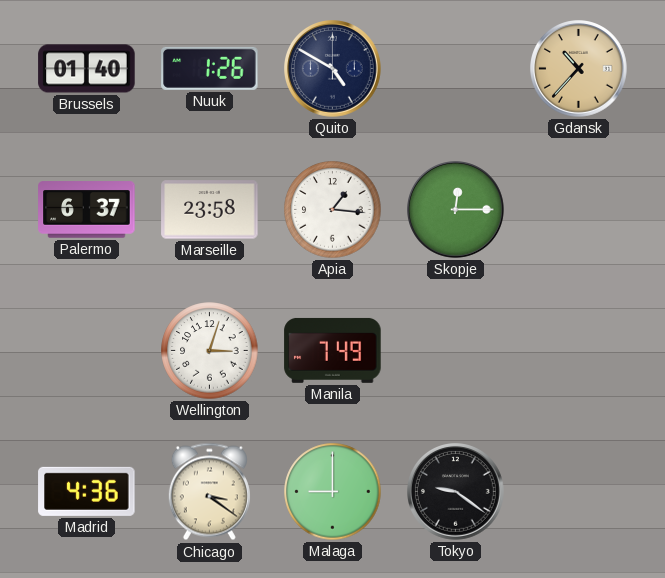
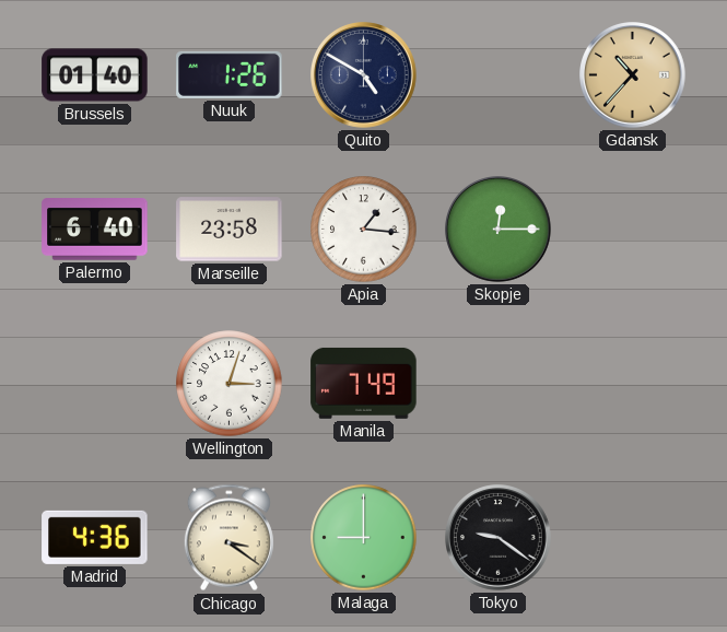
Palermo: 6:37 -> 6:40 (95, 230)
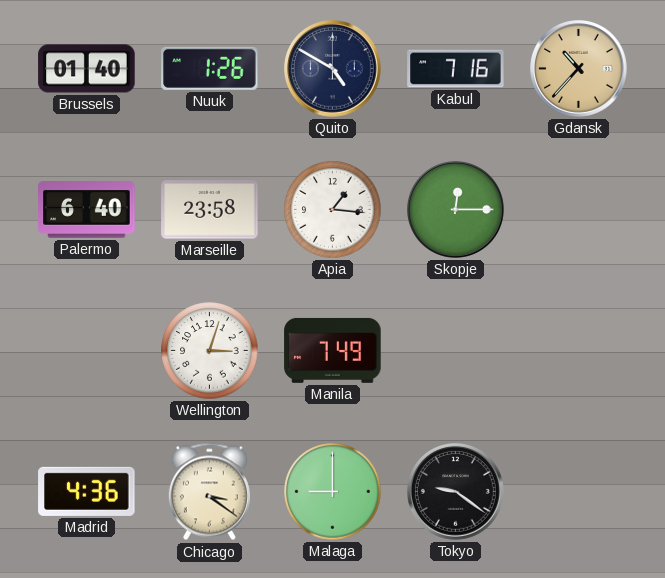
Kabul: none -> 7:16 (456, 69)
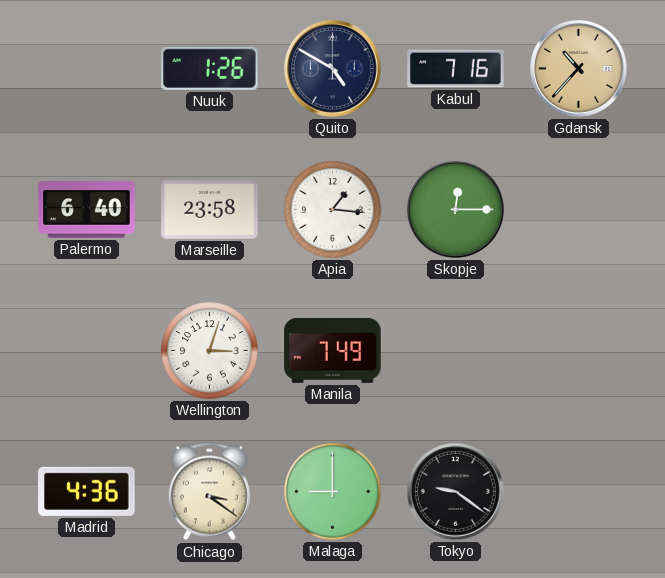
Brussels: 01:40 -> none (87, 69)
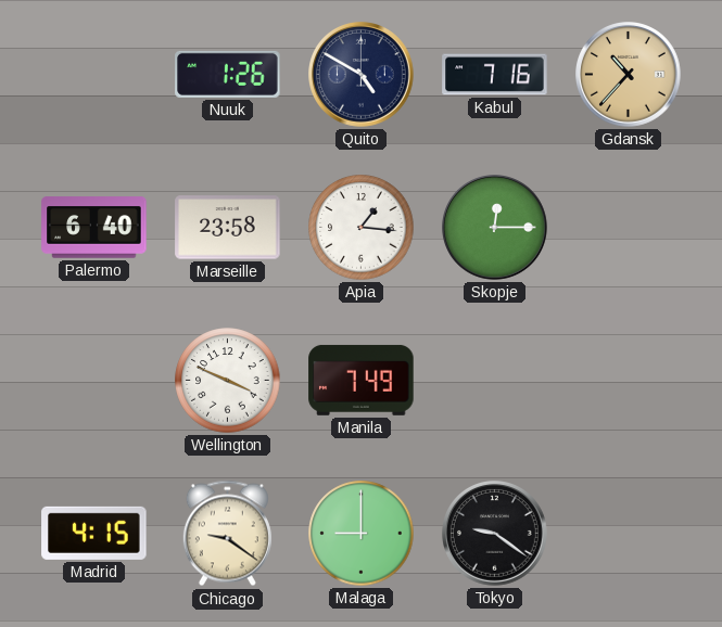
Wellington: 3:03 -> 3:49 (228, 381)
Madrid: 4:36 -> 4:15 (94, 533)
Chicago: 3:21 -> 9:21 (227, 534)
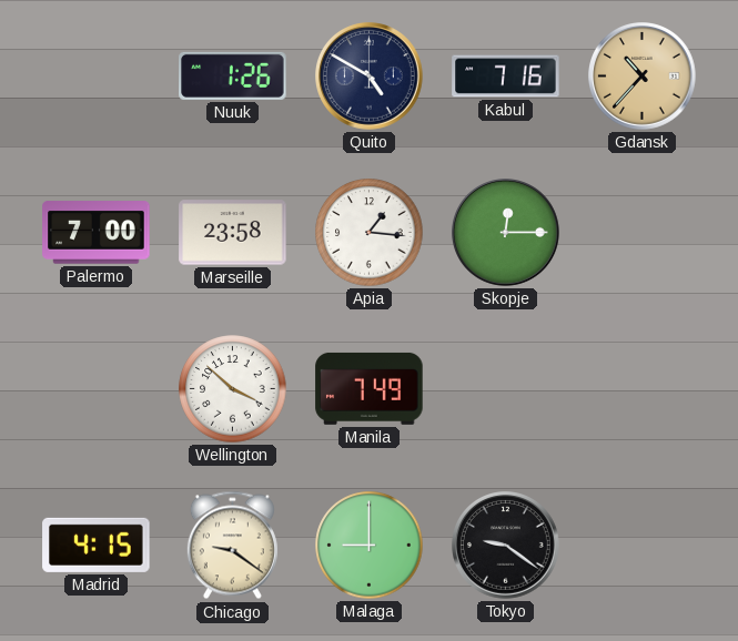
Palermo: 6:40 -> 7:00 (97, 233)
Wellington: 3:49 -> 3:52 (233, 389)
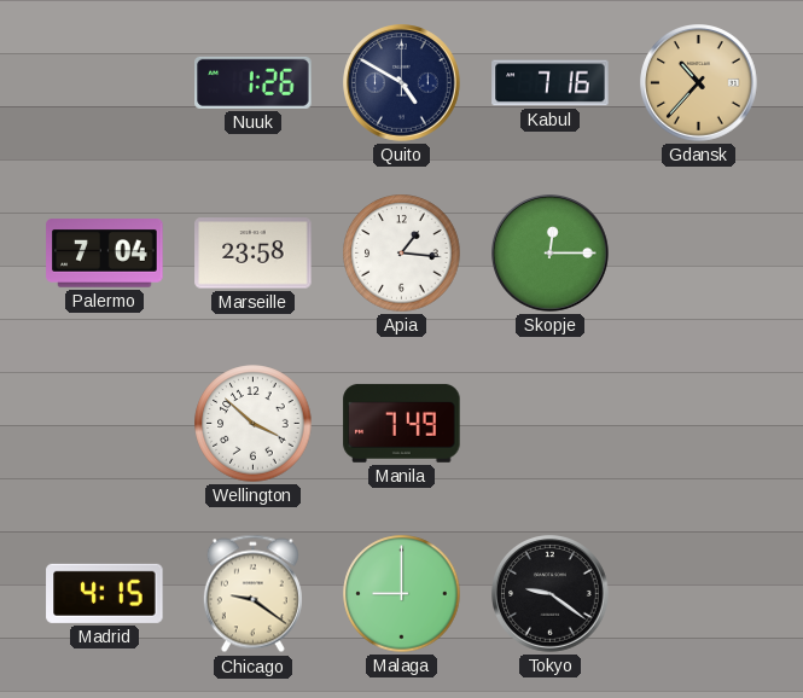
Palermo: 7:00 -> 7:04 (105, 254)
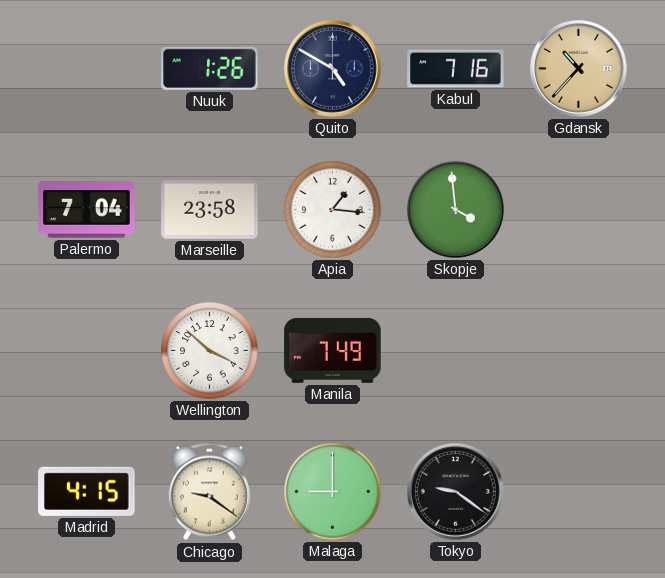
Skopje: 12:15 -> 3:59 (456, 210)
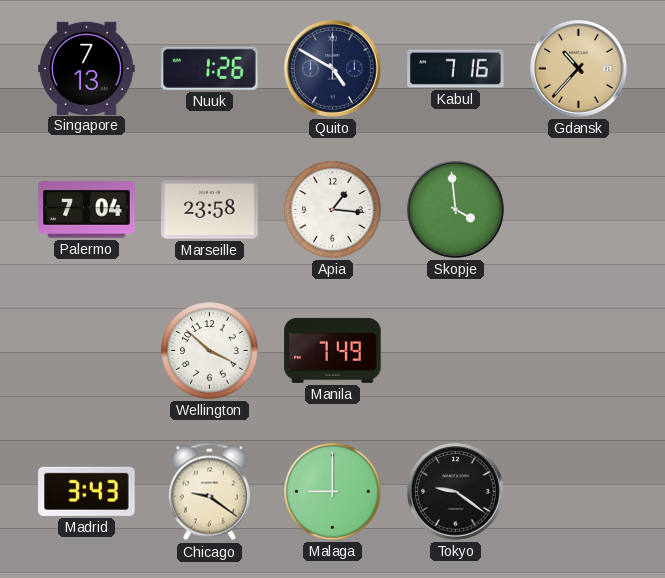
Singapore: none -> 7:13 (87, 68)
Madrid: 4:15 -> 3:43 (87, 491)
